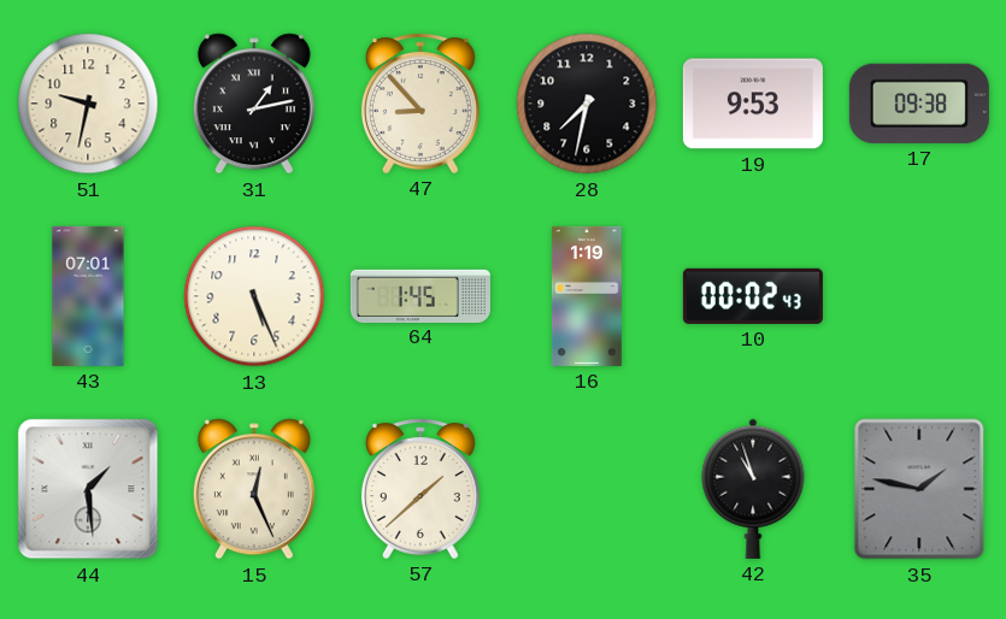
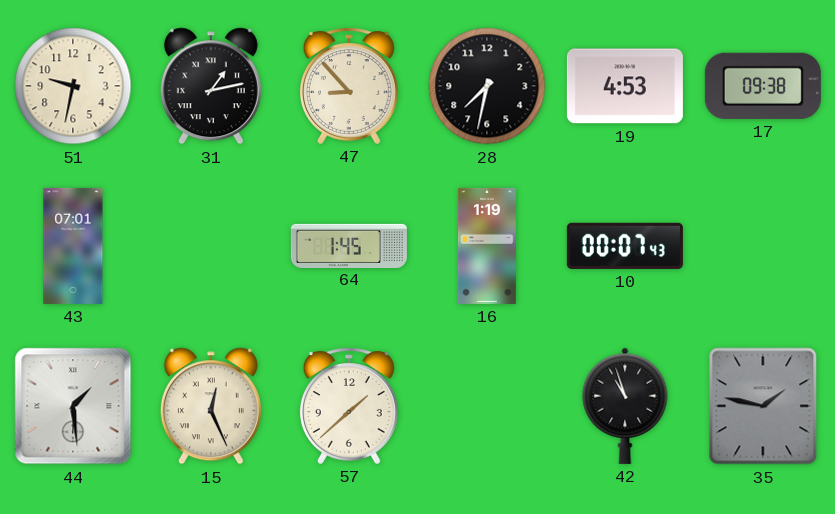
19: 9:53 -> 4:53 (625, 86)
13: 5:26 -> none (254, 296)
10: 00:02 -> 00:07 (625, 246)
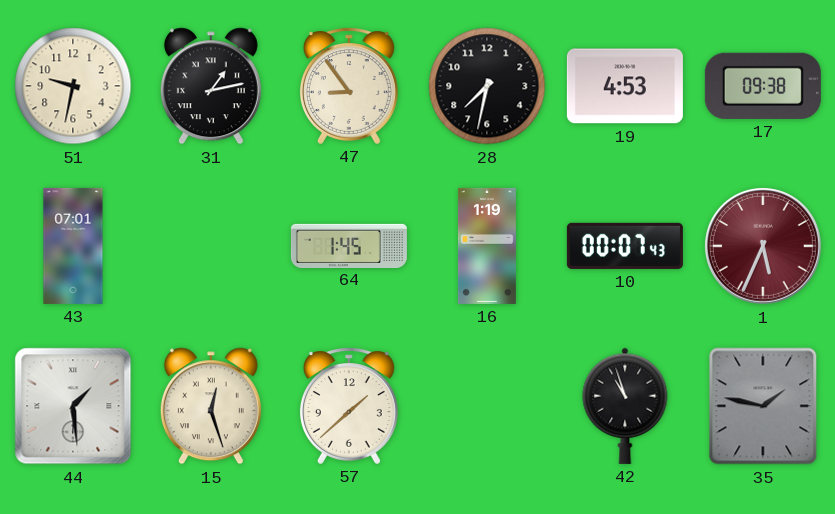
47: 8:53 -> 8:54 (349, 86)
1: none -> 5:34 (763, 246)
15: 12:26 -> 12:27 (211, 406)
